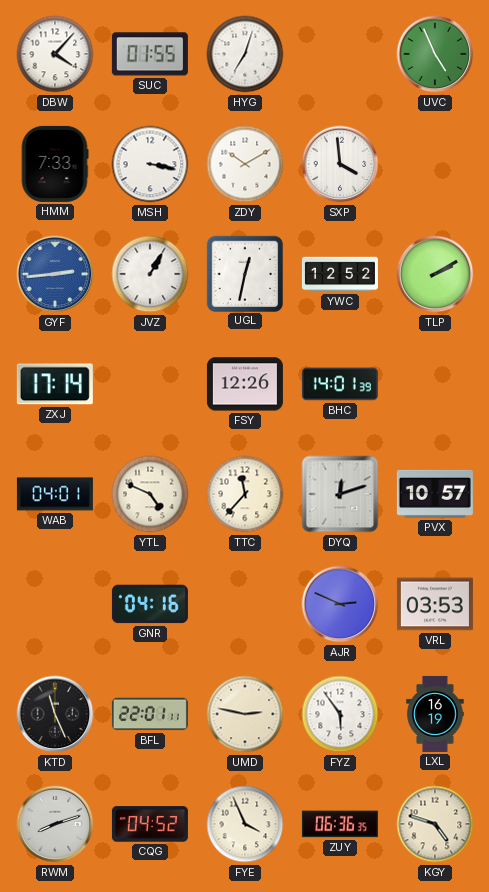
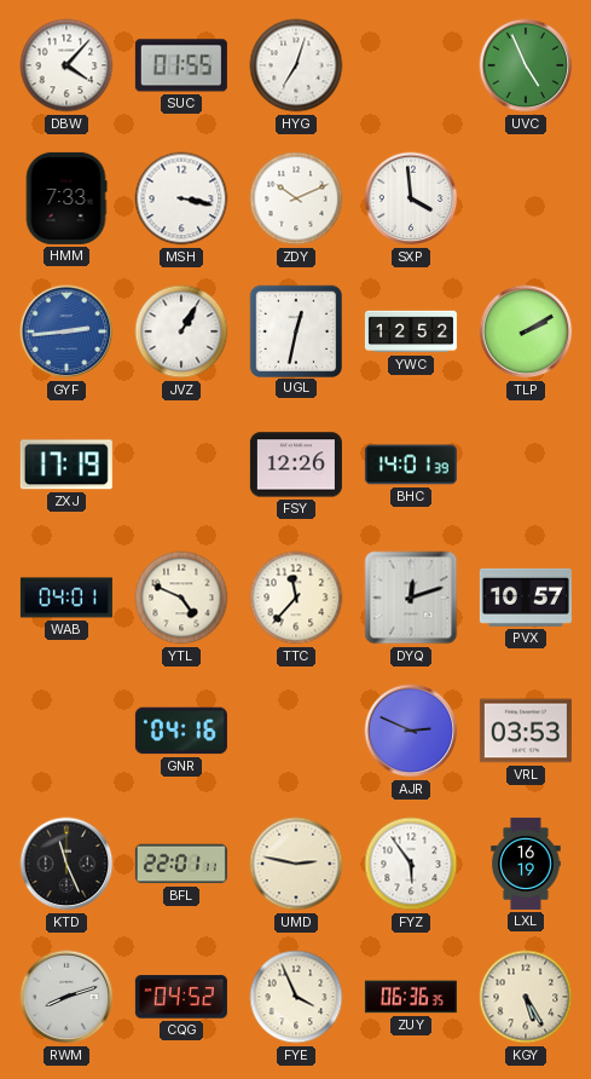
ZDY: 10:10 -> 10:11 (296, 198)
ZXJ: 17:14 -> 17:19 (66, 465)
KGY: 4:48 -> 5:25 (526, 997)
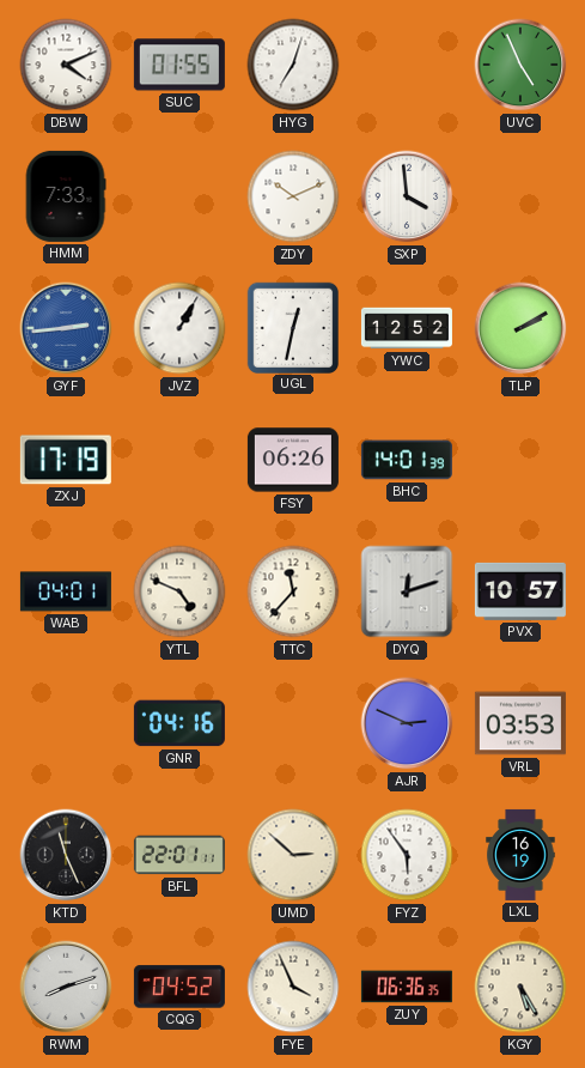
DBW: 4:07 -> 4:11 (66, 65)
MSH: 3:17 -> none (181, 198)
FSY: 12:26 -> 06:26 (293, 460)
UMD: 2:47 -> 2:52 (293, 855)
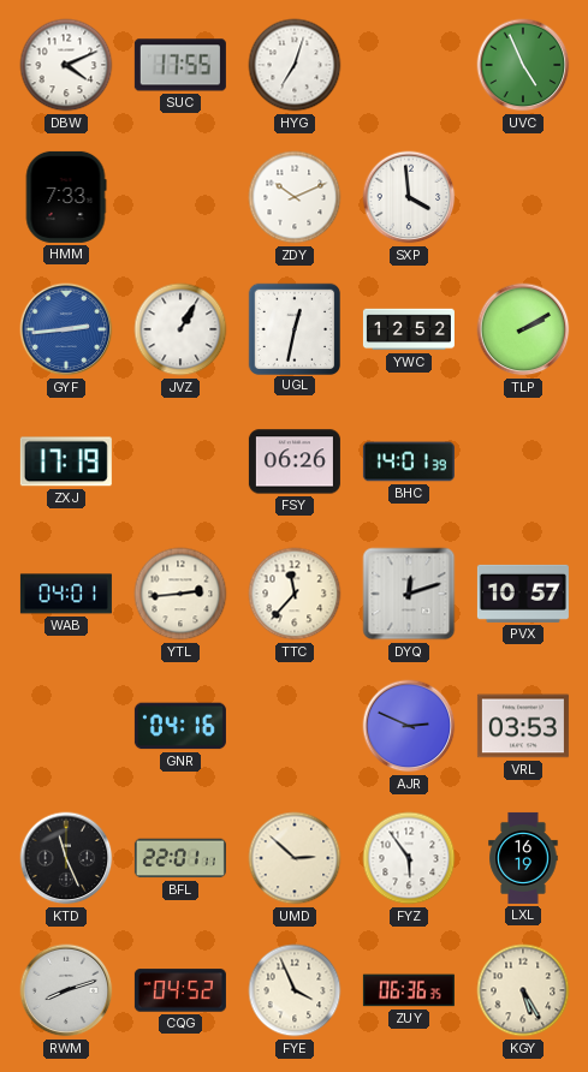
SUC: 01:55 -> 17:55 (180, 65)
YTL: 4:49 -> 2:44 (180, 594)
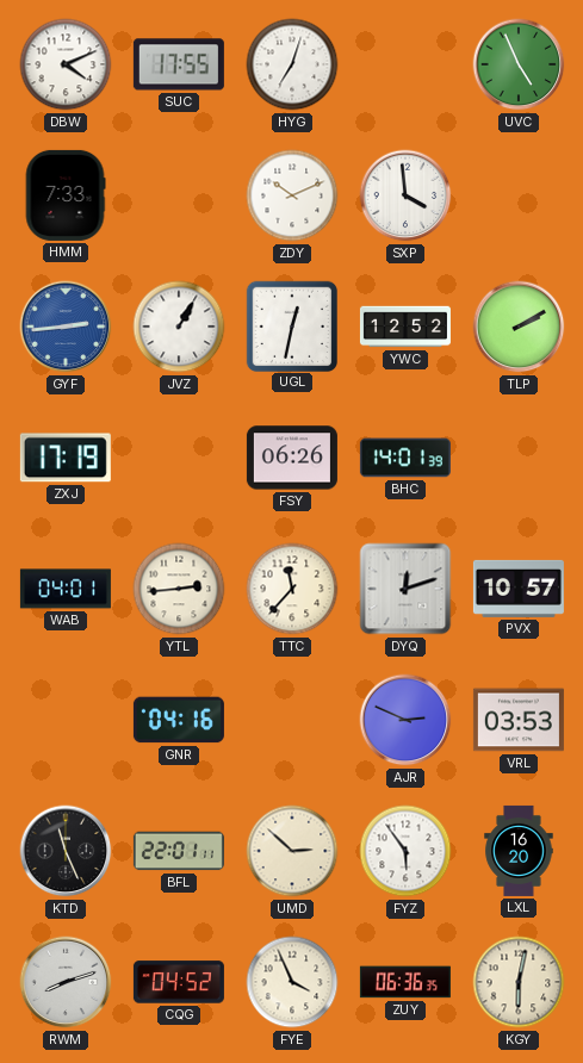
LXL: 16:19 -> 16:20 (519, 851)
KGY: 5:25 -> 6:02 (519, 982)
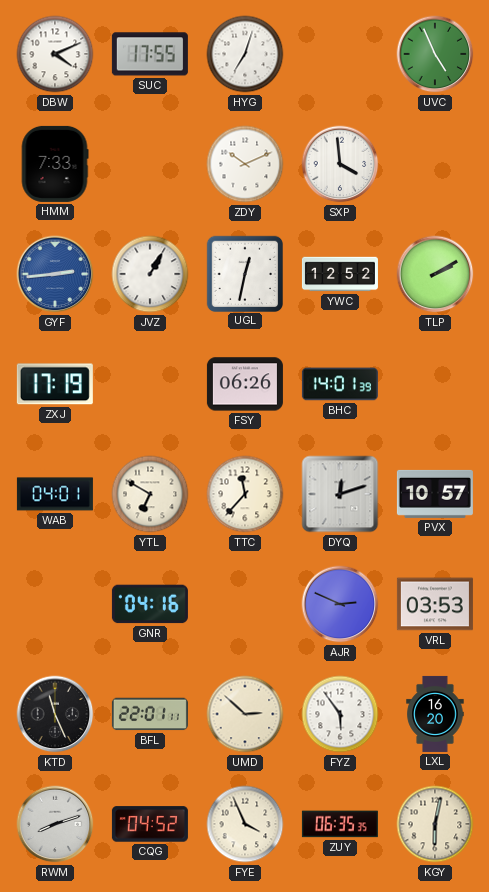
YTL: 2:44 -> 6:50 (150, 494)
ZUY: 06:36 -> 06:35 (340, 824)
